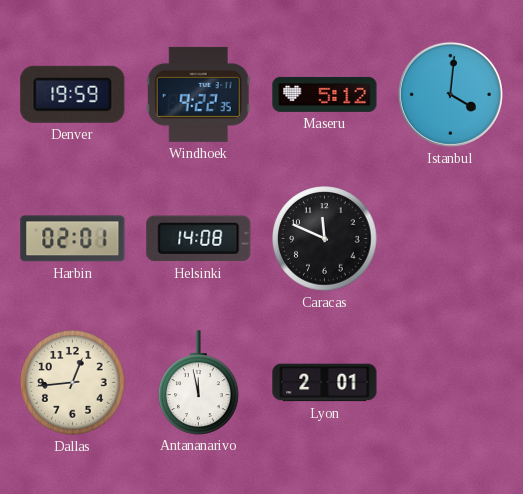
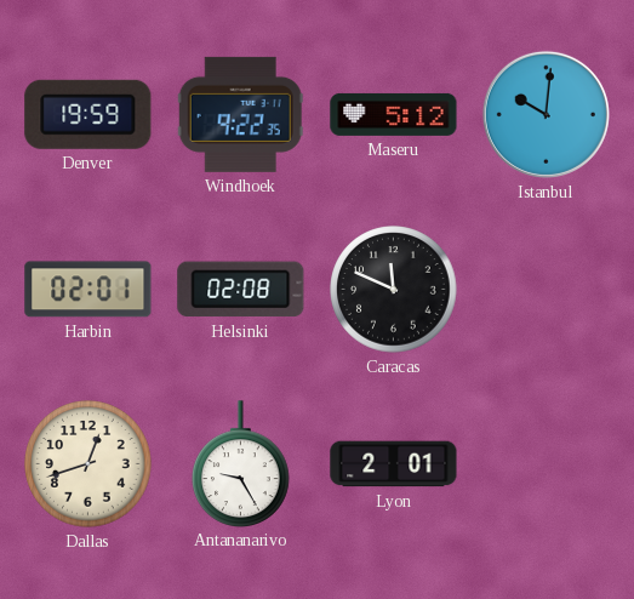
Istanbul: 4:01 -> 10:01 (546, 114)
Helsinki: 14:08 -> 02:08 (241, 290)
Dallas: 12:44 -> 12:42 (88, 464)
Antananarivo: 11:58 -> 9:25 (241, 463)
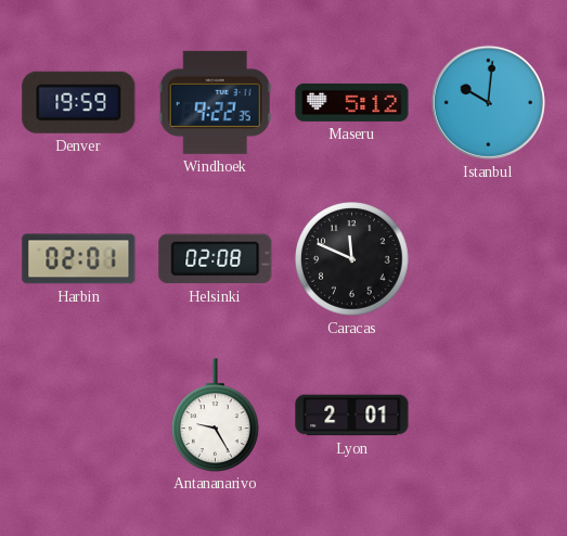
Dallas: 12:42 -> none (88, 464)
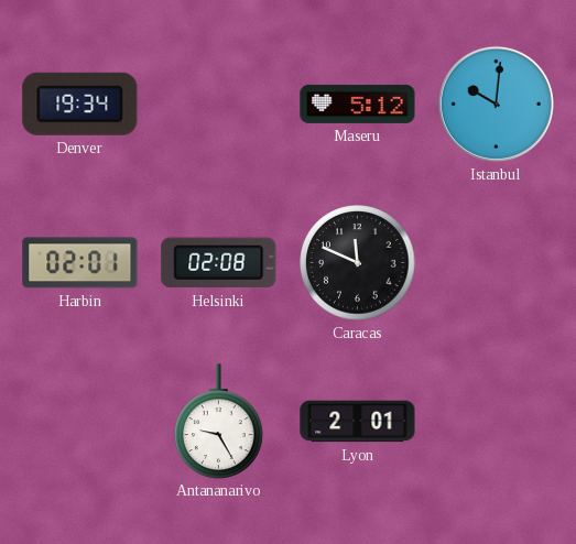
Denver: 19:59 -> 19:34 (80, 104)
Windhoek: 9:22 -> none (215, 102)
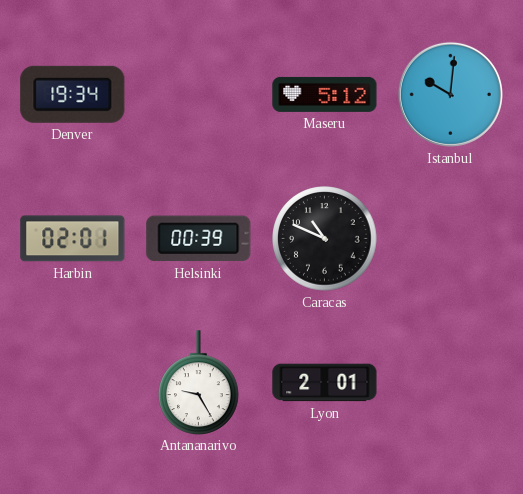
Helsinki: 02:08 -> 00:39 (199, 239)
Caracas: 11:49 -> 10:49 (325, 239)
